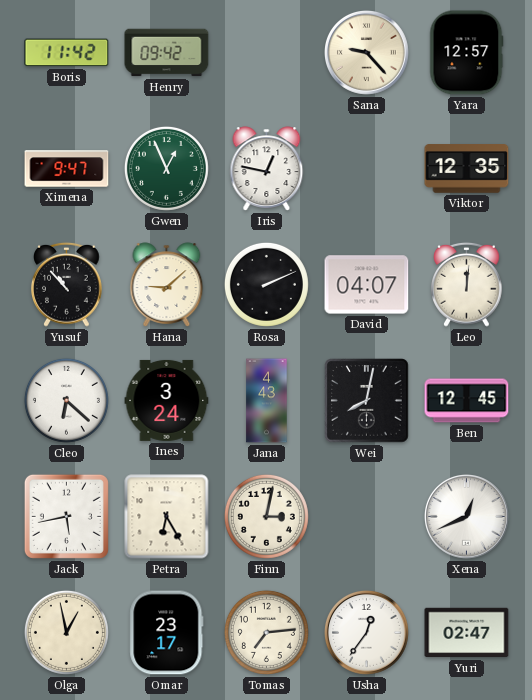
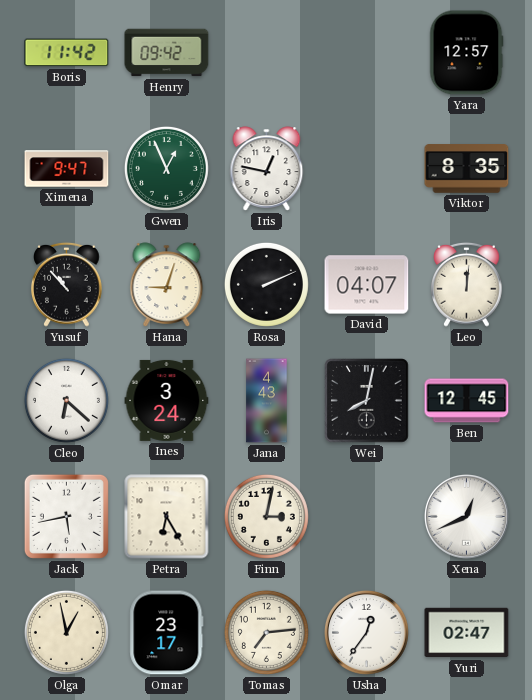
Sana: 9:23 -> none (367, 53)
Viktor: 12:35 -> 8:35 (467, 169)
Hana: 9:08 -> 9:03 (167, 285)
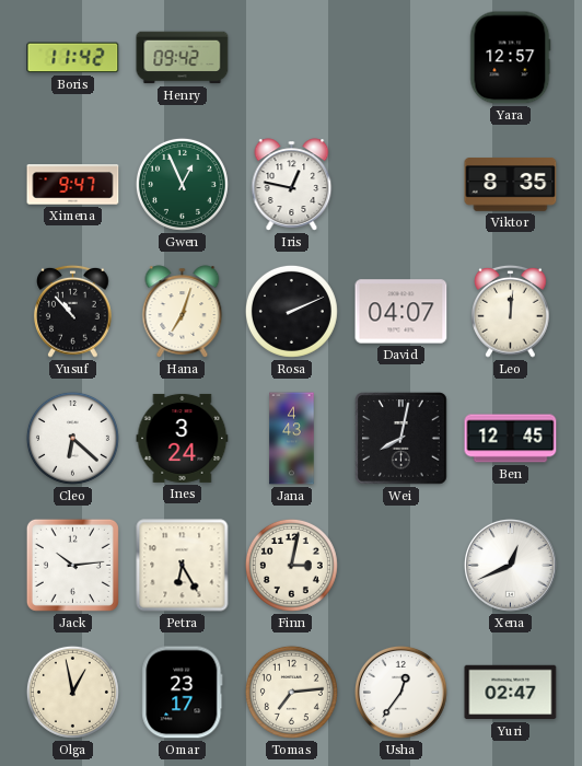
Hana: 9:03 -> 7:03 (183, 312)
Jack: 5:43 -> 10:14 (72, 565)
